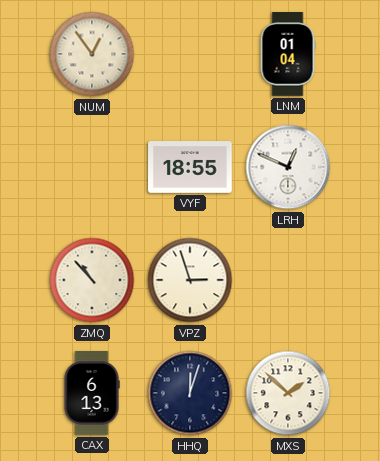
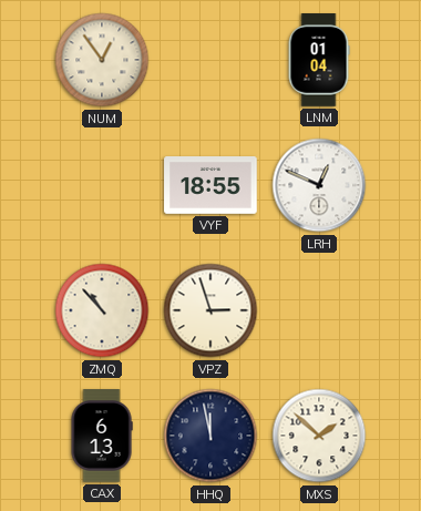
HHQ: 12:03 -> 11:58 (210, 436)
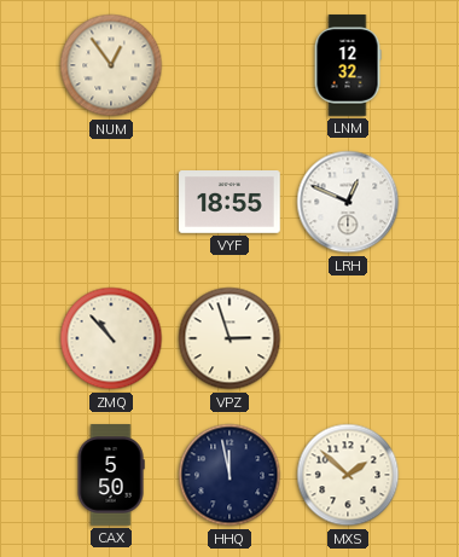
LNM: 01:04 -> 12:32 (348, 65)
CAX: 6:13 -> 5:50 (111, 475)
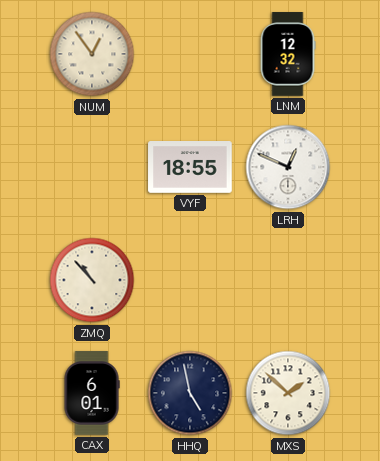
VPZ: 2:57 -> none (230, 338)
CAX: 5:50 -> 6:01 (92, 393)
HHQ: 11:58 -> 4:58 (190, 393)
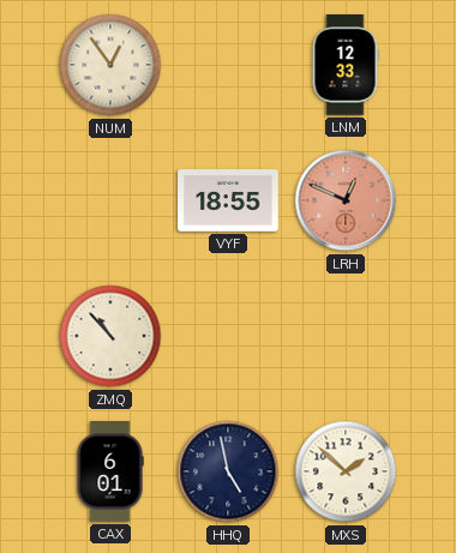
LNM: 12:32 -> 12:33 (346, 65)
LRH dial: white -> salmon (346, 200)
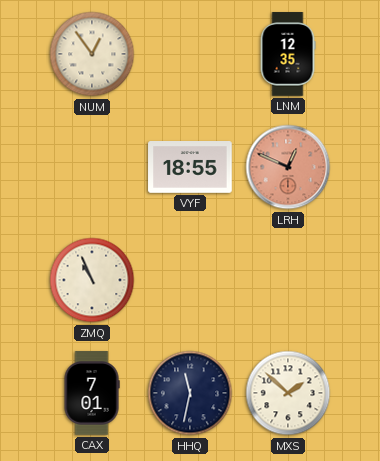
LNM: 12:33 -> 12:35 (288, 54)
ZMQ: 10:53 -> 10:56 (92, 280)
CAX: 6:01 -> 7:01 (92, 393)
HHQ: 4:58 -> 11:32 (190, 393)
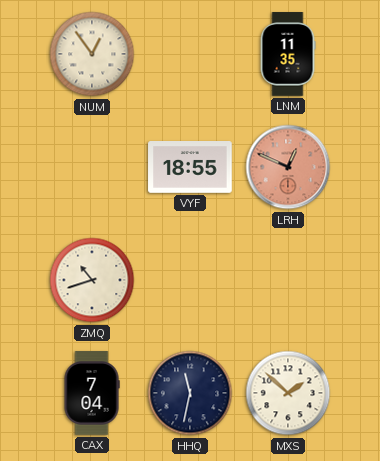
LNM: 12:35 -> 11:35 (288, 54)
ZMQ: 10:56 -> 10:42 (92, 280)
CAX: 7:01 -> 7:04 (92, 393)
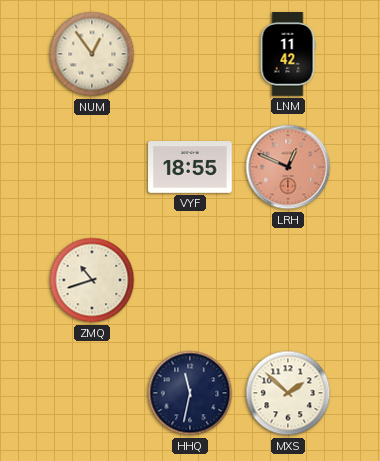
LNM: 11:35 -> 11:42 (288, 54)
CAX: 7:04 -> none (92, 393)
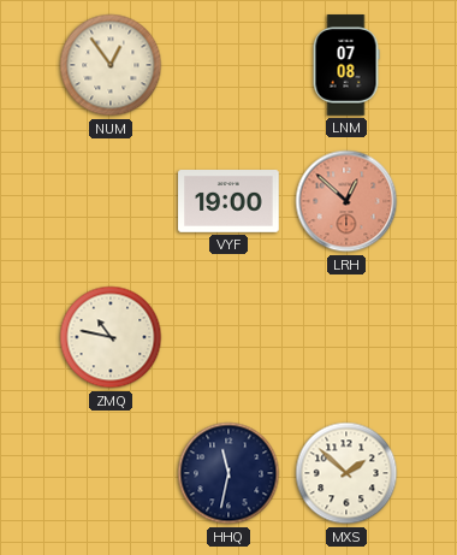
LNM: 11:42 -> 07:08 (346, 65)
VYF: 18:55 -> 19:00 (228, 201)
LRH: 12:49 -> 12:52 (346, 201)
ZMQ: 10:42 -> 10:47 (111, 337)
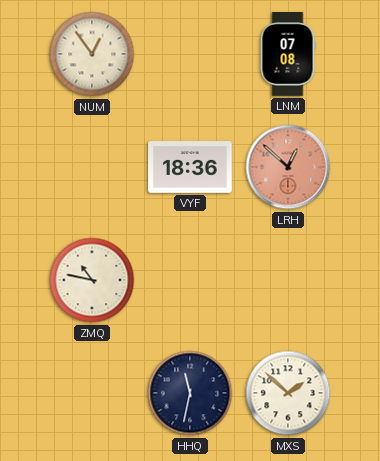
VYF: 19:00 -> 18:36 (190, 167)
